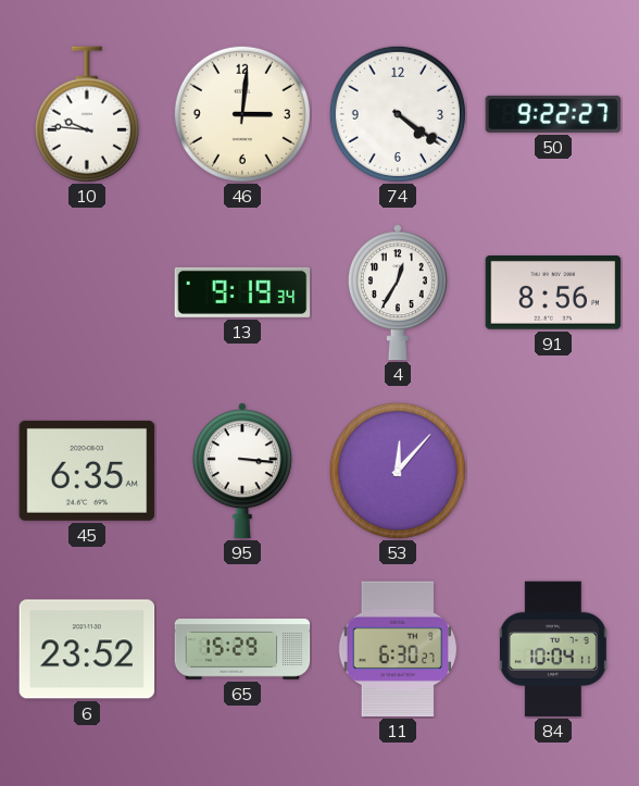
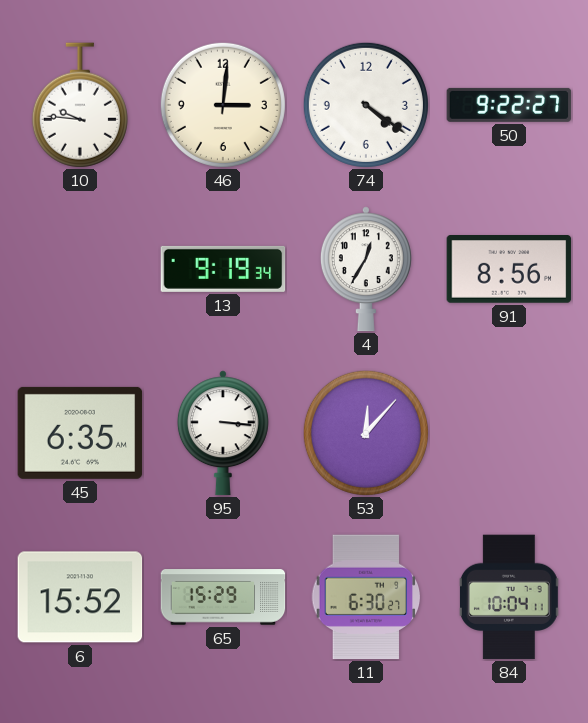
6: 23:52 -> 15:52 (80, 597)
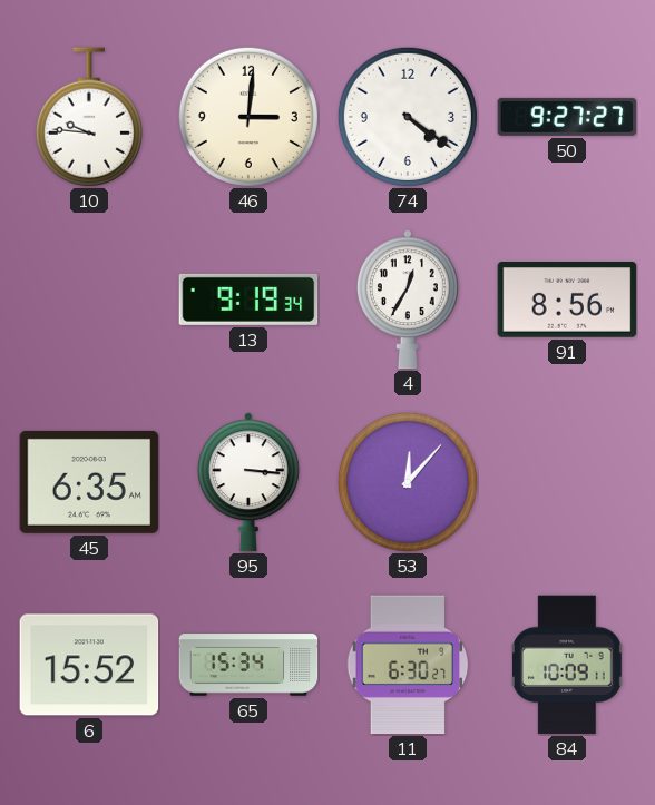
50: 9:22 -> 9:27 (567, 117)
65: 15:29 -> 15:34 (248, 665)
84: 10:04 -> 10:09 (568, 665)
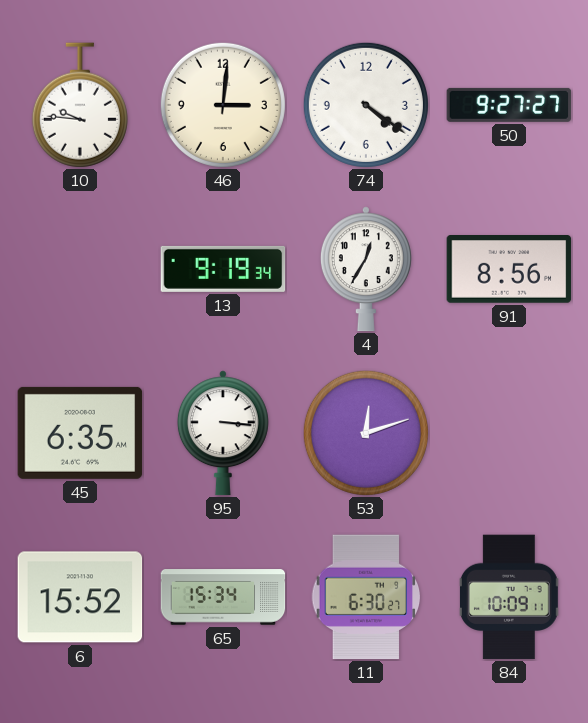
53: 12:07 -> 12:12 (366, 433)
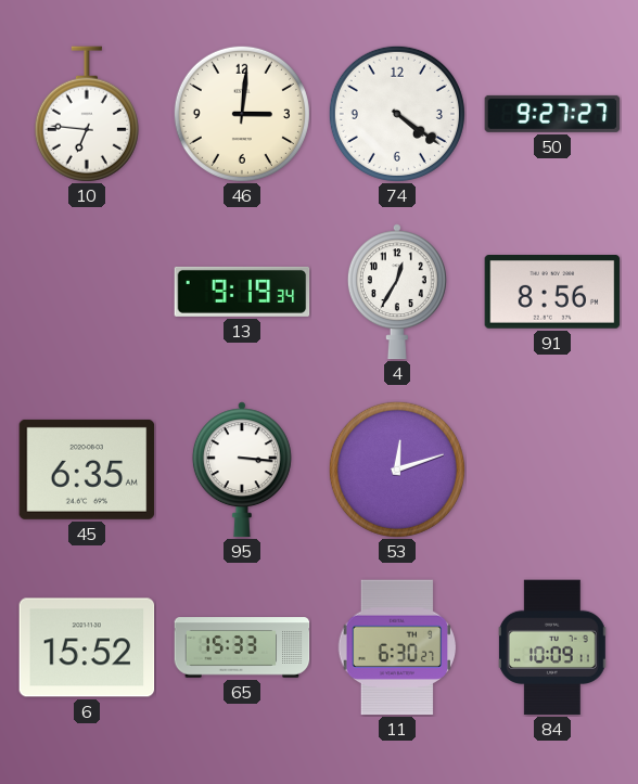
10: 9:46 -> 6:46 (87, 114)
65: 15:34 -> 15:33 (242, 647)
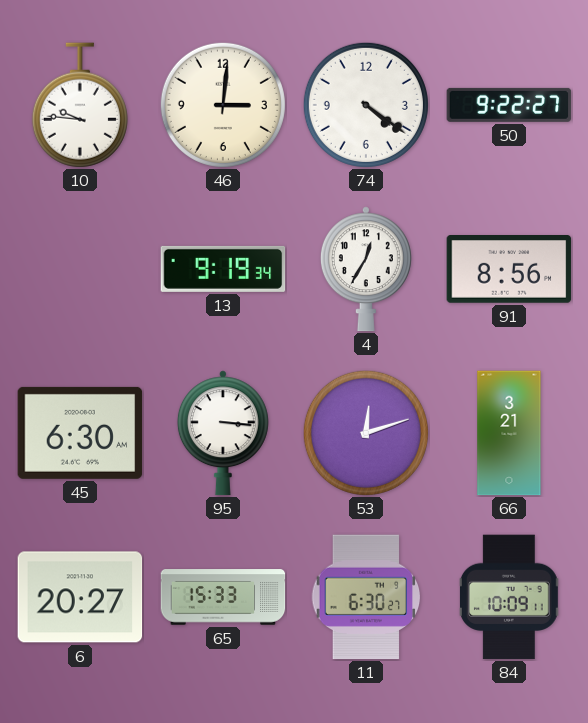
10: 6:46 -> 9:46 (80, 105)
50: 9:27 -> 9:22 (509, 105)
45: 6:35 -> 6:30 (80, 433)
66: none -> 3:21 (509, 433)
6: 15:52 -> 20:27 (80, 597)
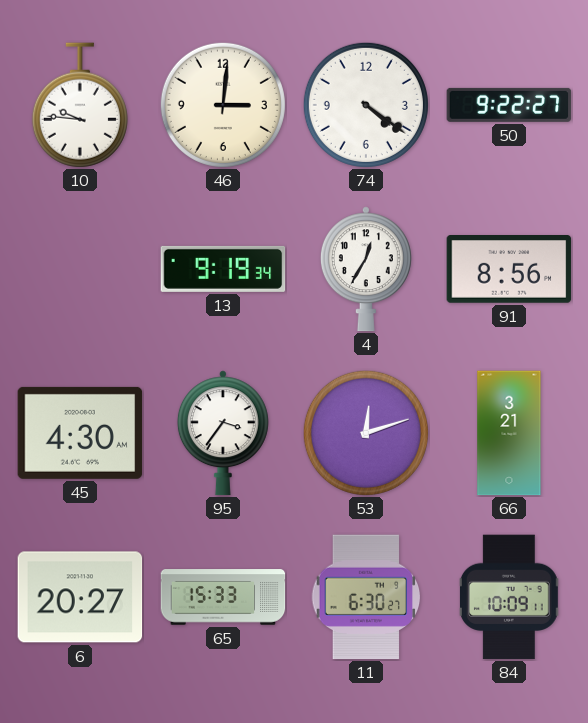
45: 6:30 -> 4:30 (80, 433)
95: 3:16 -> 3:36 (223, 433)
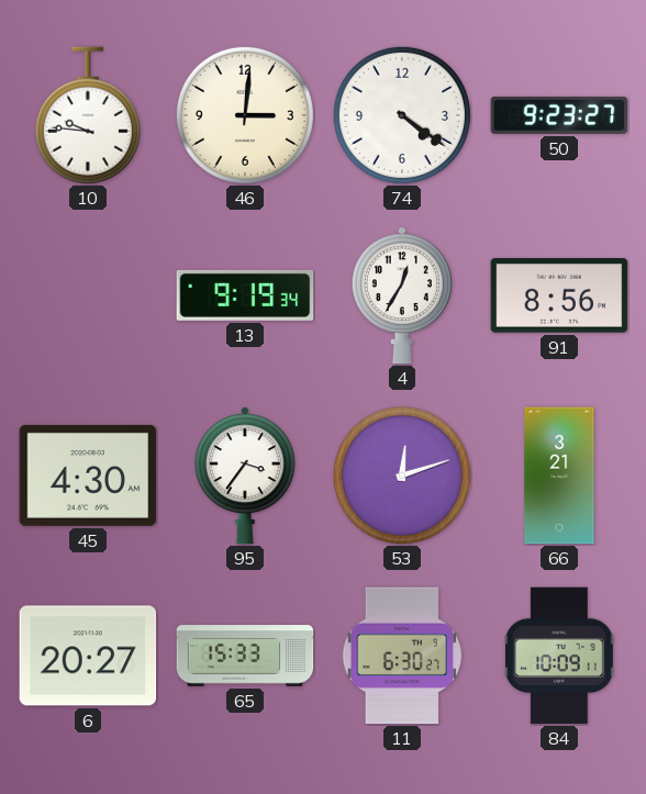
50: 9:22 -> 9:23 (559, 115)
